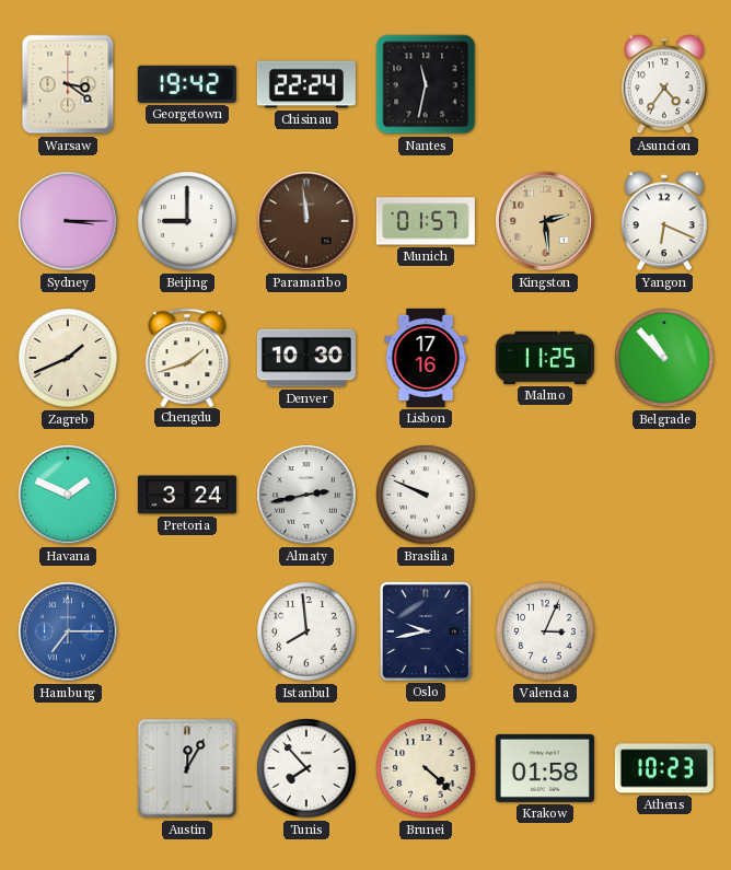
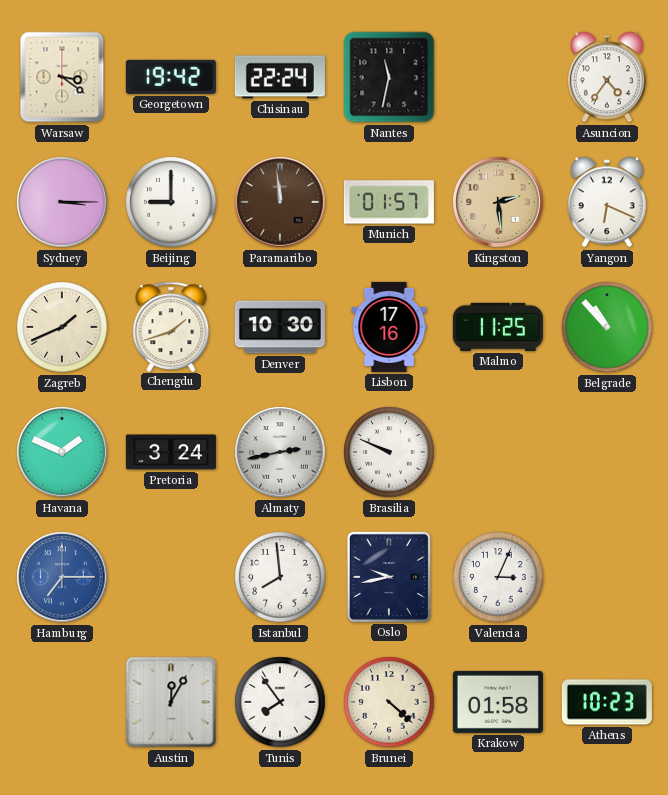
Tunis: 7:53 -> 7:54 (280, 702)
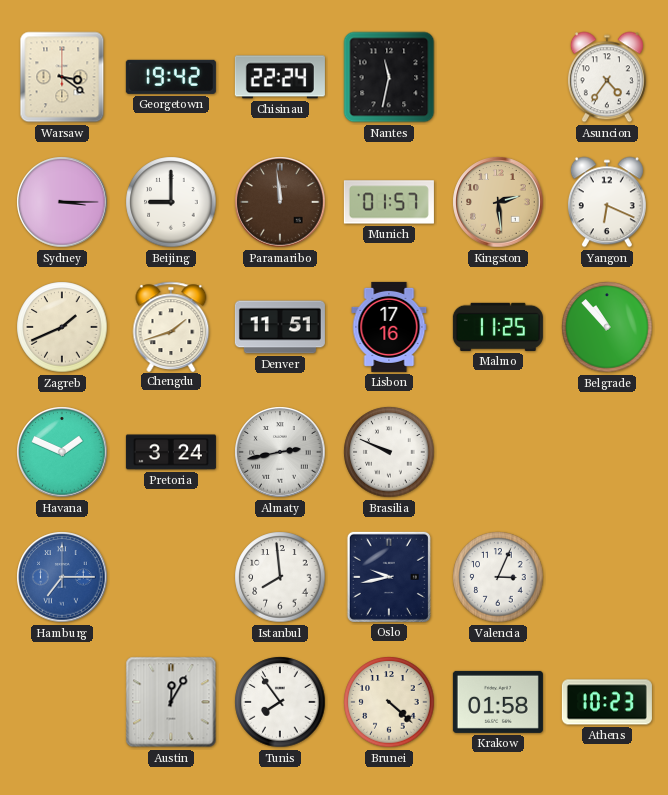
Denver: 10:30 -> 11:51 (280, 327)
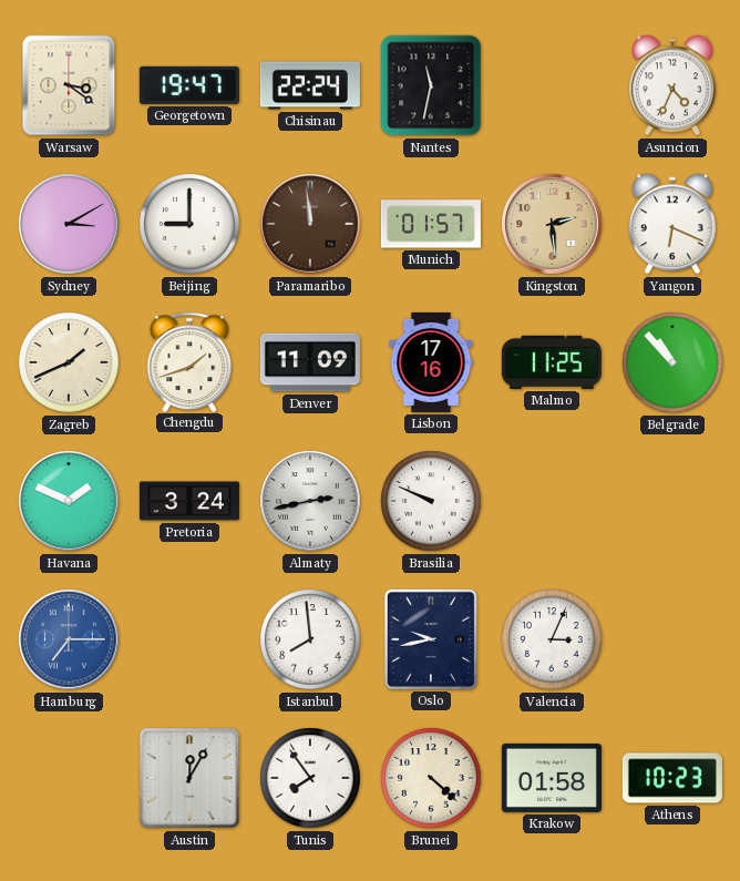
Georgetown: 19:42 -> 19:47 (189, 85)
Asuncion: 4:36 -> 4:34 (672, 85)
Sydney: 3:15 -> 3:10 (69, 224)
Denver: 11:51 -> 11:09 (310, 362)
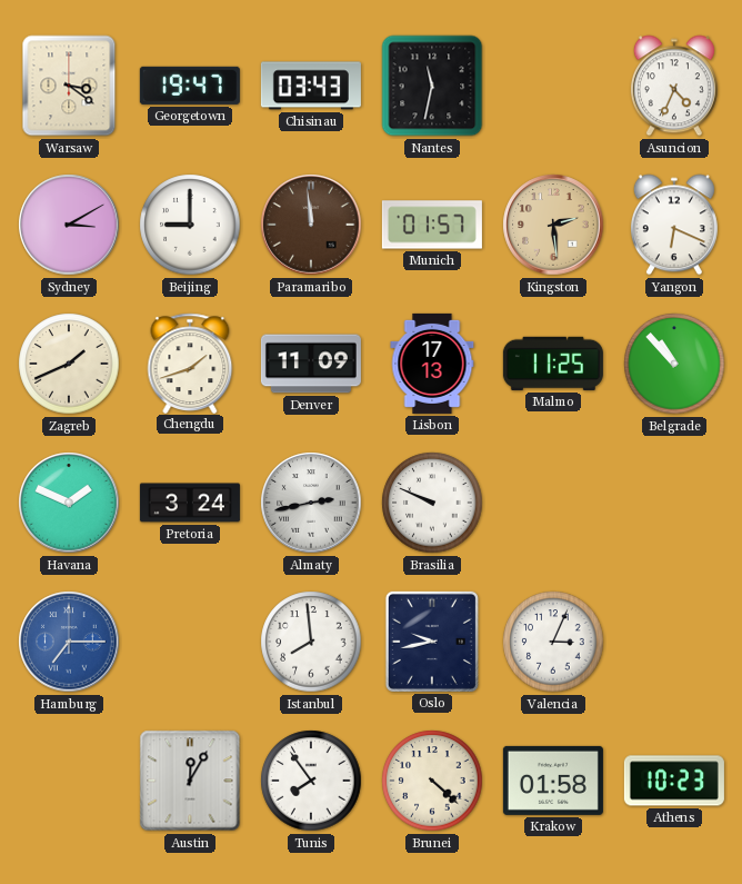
Chisinau: 22:24 -> 03:43 (311, 86)
Lisbon: 17:16 -> 17:13 (432, 364)
